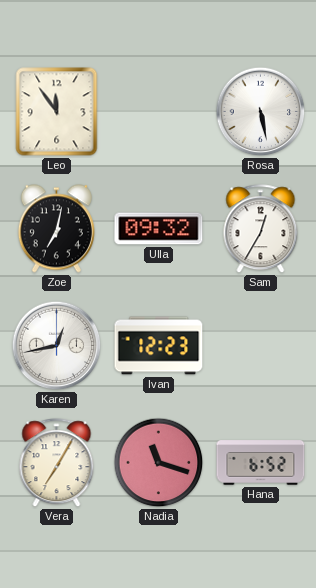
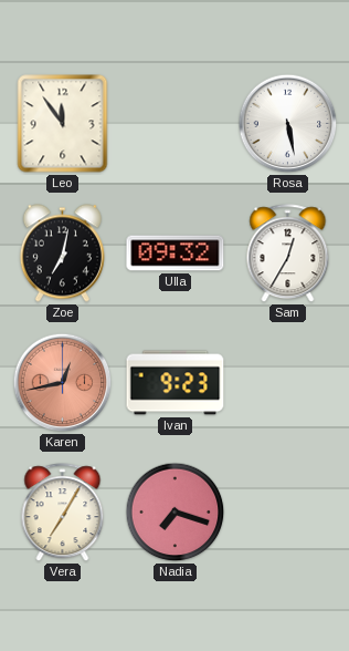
Karen dial: white -> salmon (63, 383)
Ivan: 12:23 -> 9:23 (176, 383)
Nadia: 11:18 -> 7:18 (176, 513)
Hana: 6:52 -> none (261, 463)
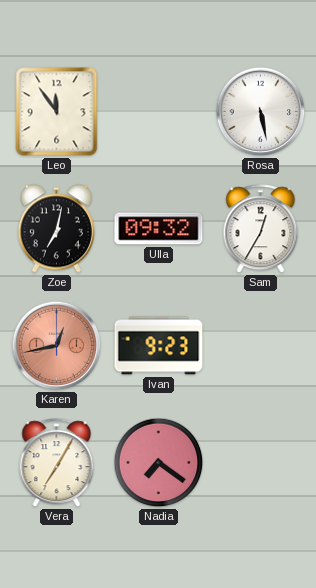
Nadia: 7:18 -> 7:21 (159, 463)
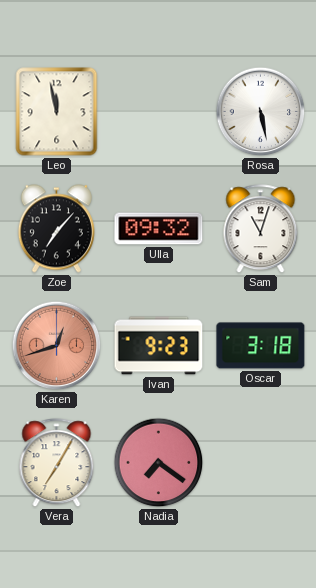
Leo: 11:54 -> 11:58 (57, 112)
Zoe: 7:02 -> 7:07 (56, 229)
Sam: 12:35 -> 11:03 (261, 229)
Karen: 12:43 -> 12:42 (57, 346)
Oscar: none -> 3:18 (261, 346)
